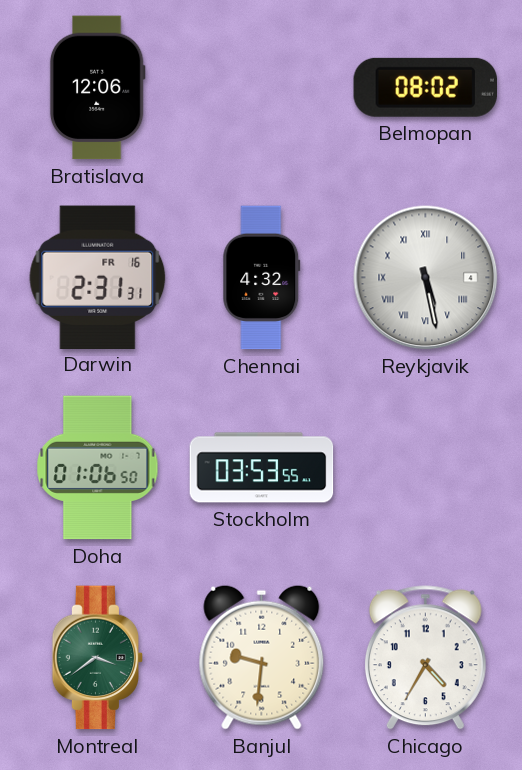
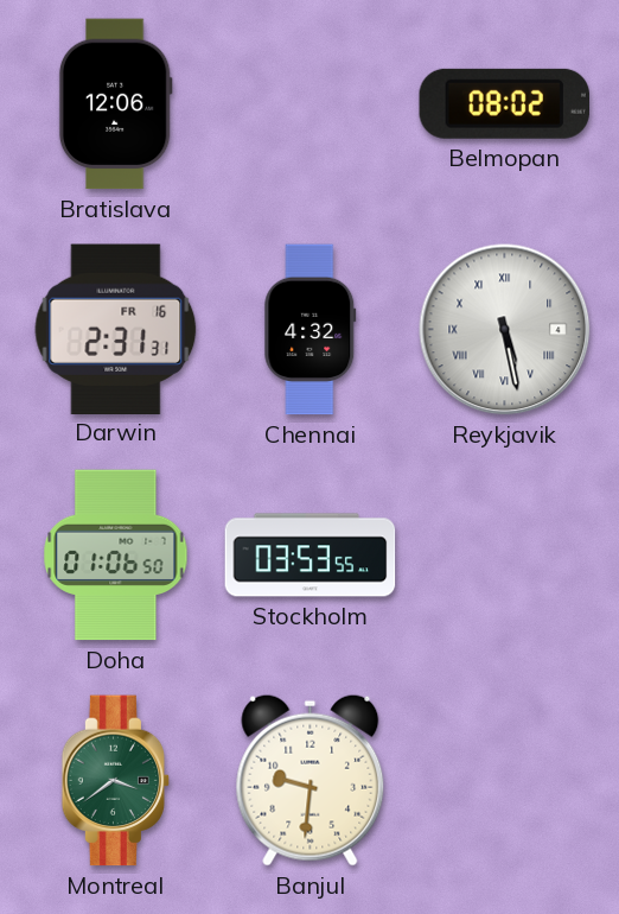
Chicago: 4:35 -> none (425, 658)
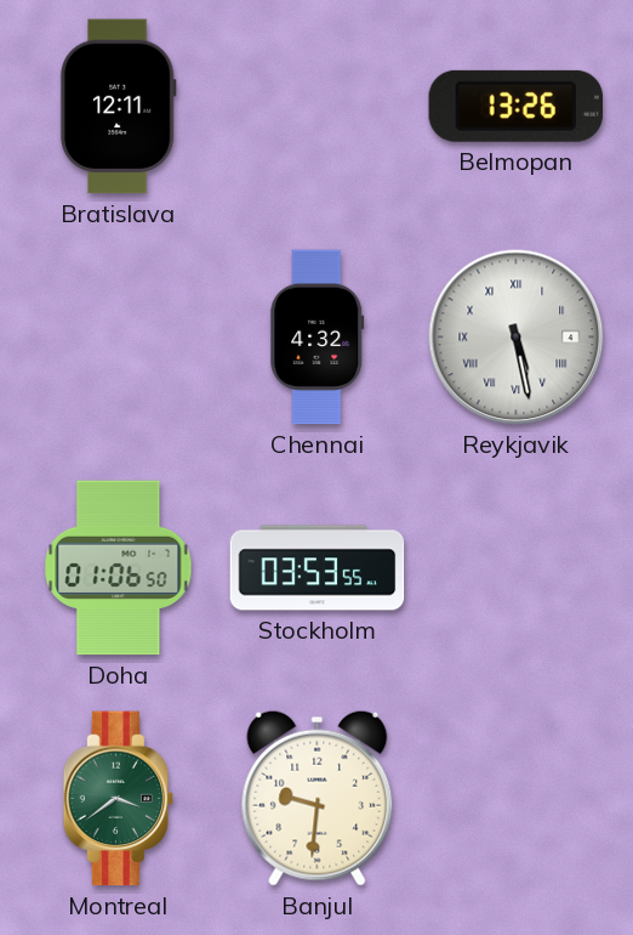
Bratislava: 12:06 -> 12:11 (118, 107)
Belmopan: 08:02 -> 13:26 (515, 106)
Darwin: 2:31 -> none (116, 329)
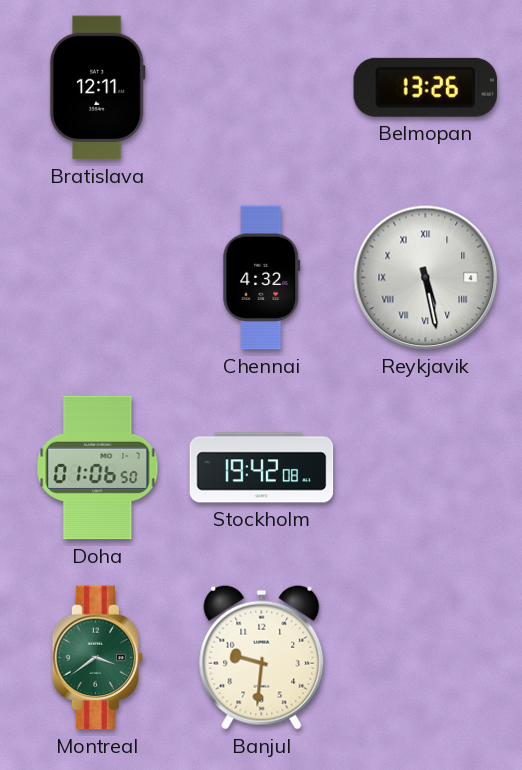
Stockholm: 03:53 -> 19:42 (262, 468)
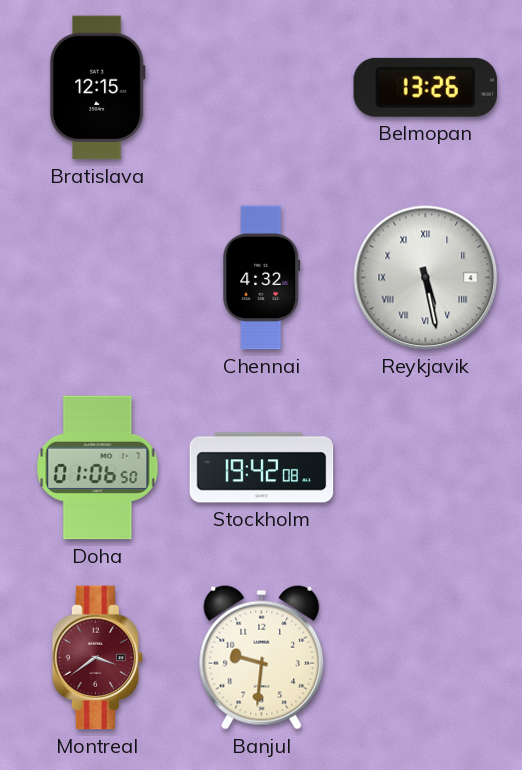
Bratislava: 12:11 -> 12:15 (97, 88)
Montreal dial: green -> burgundy (98, 658)
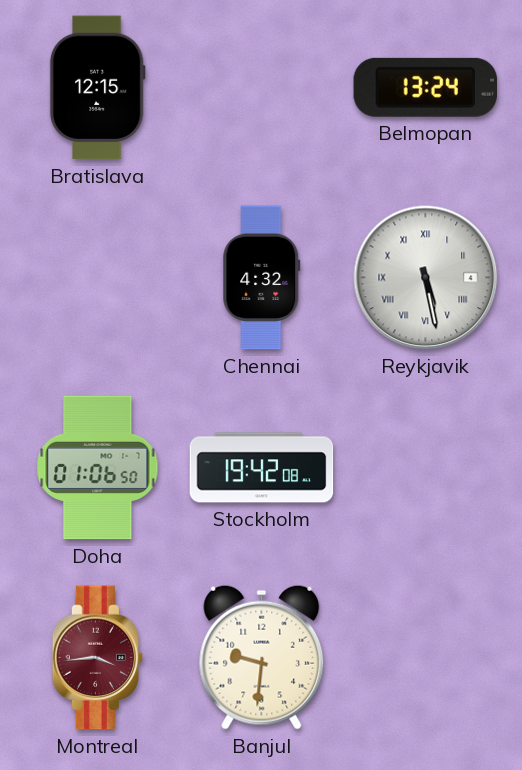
Belmopan: 13:26 -> 13:24 (425, 87)
Montreal: 3:39 -> 3:44 (98, 658)
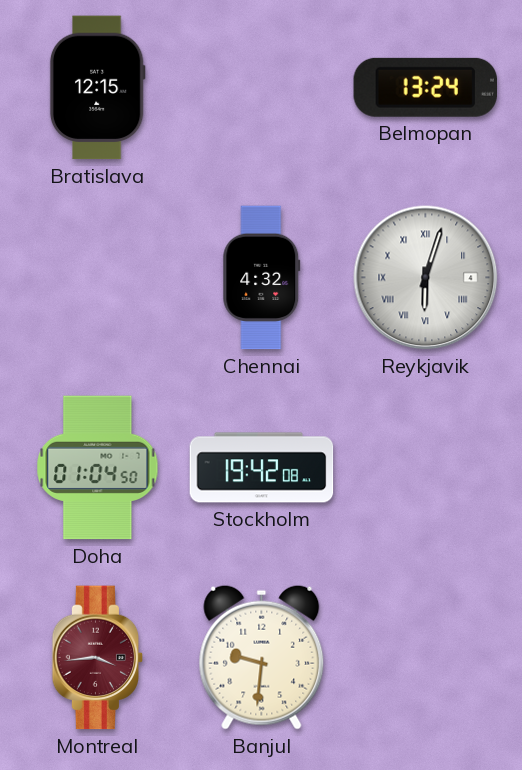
Reykjavik: 5:28 -> 6:03 (426, 278)
Doha: 01:06 -> 01:04 (98, 468)
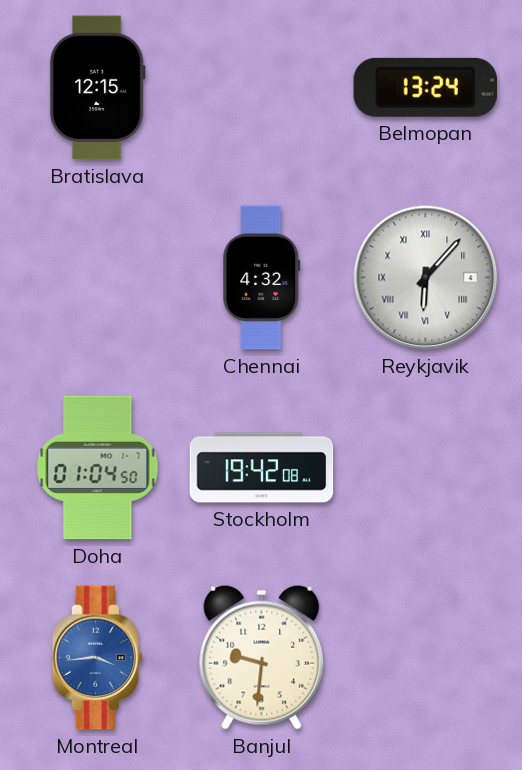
Reykjavik: 6:03 -> 6:07 (426, 278)
Montreal dial: burgundy -> blue (98, 658)
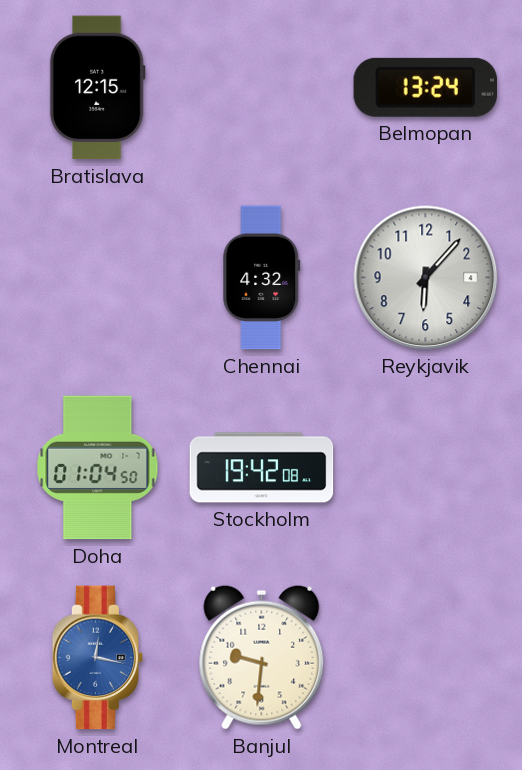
Reykjavik numerals: Roman -> Arabic (426, 278)
Montreal: 3:44 -> 12:17 (98, 658)
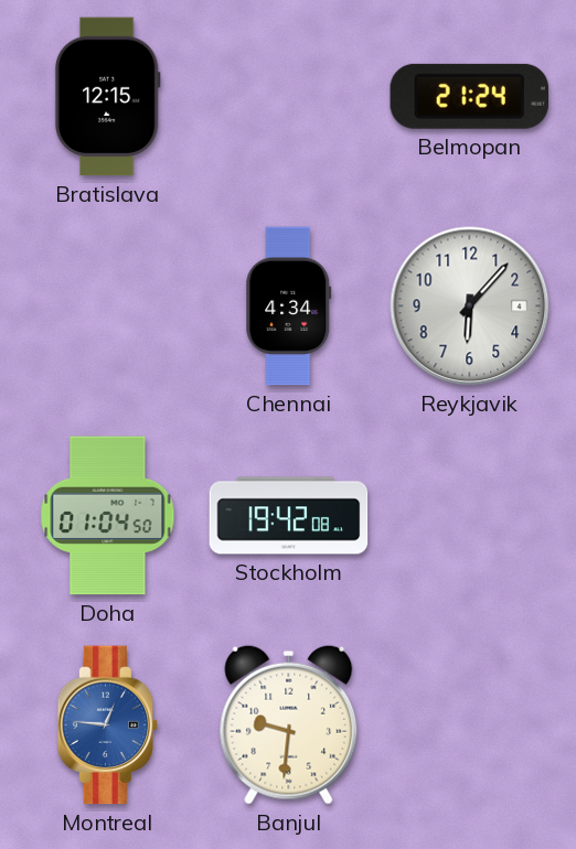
Belmopan: 13:24 -> 21:24 (469, 96)
Chennai: 4:32 -> 4:34 (289, 307)
Montreal: 12:17 -> 12:46 (108, 726)
